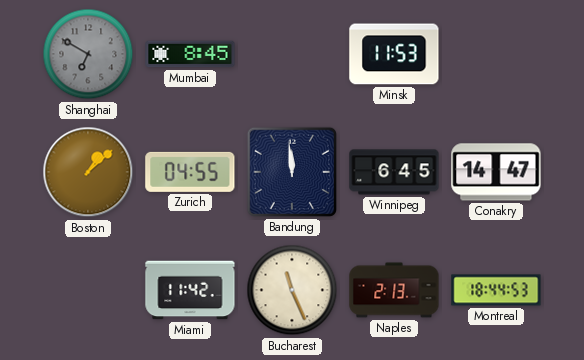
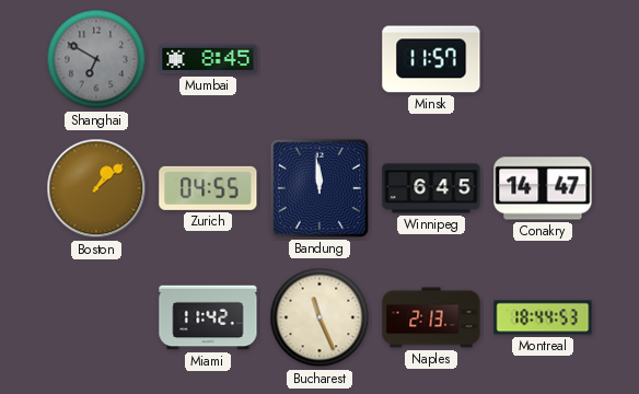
Minsk: 11:53 -> 11:57 (431, 59)
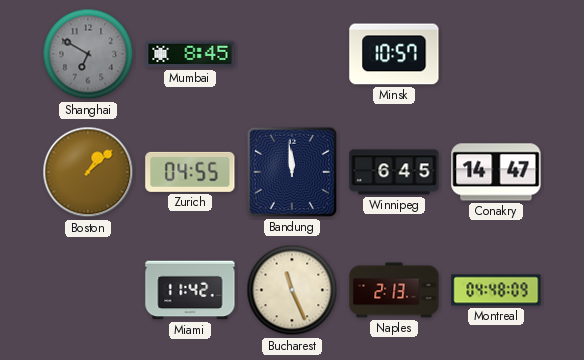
Minsk: 11:57 -> 10:57 (394, 54)
Montreal: 18:44 -> 04:48 (496, 290)
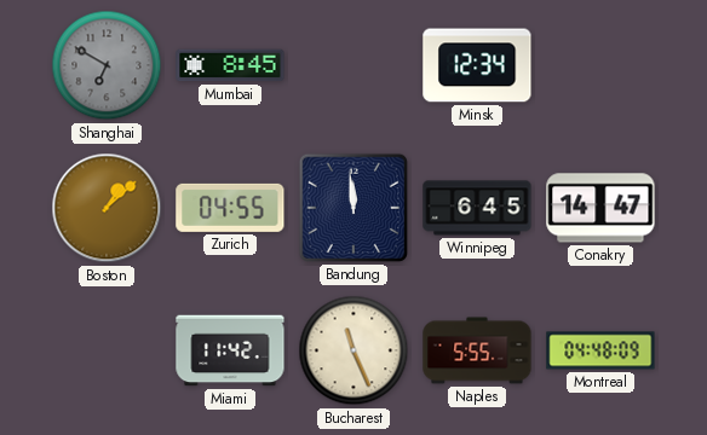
Minsk: 10:57 -> 12:34 (477, 65)
Naples: 2:13 -> 5:55 (477, 350)
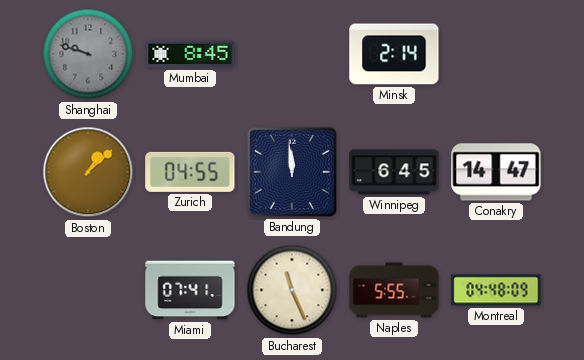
Shanghai: 6:50 -> 9:48 (88, 54)
Minsk: 12:34 -> 2:14 (394, 54)
Miami: 11:42 -> 07:41 (190, 290)
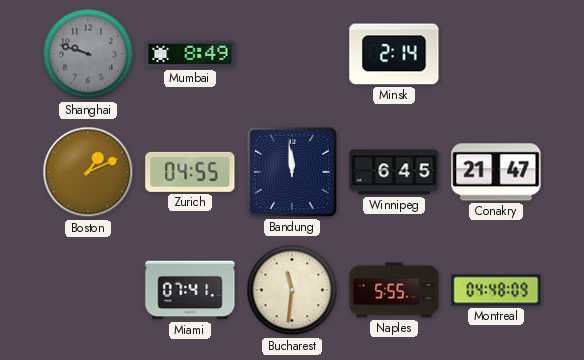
Mumbai: 8:45 -> 8:49 (190, 54)
Boston: 1:08 -> 1:11 (88, 172)
Conakry: 14:47 -> 21:47 (496, 172)
Bucharest: 11:26 -> 11:31 (292, 290)
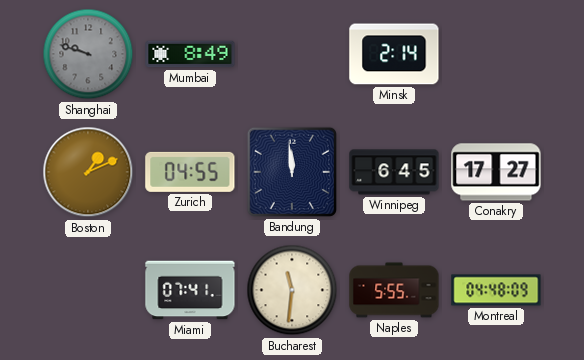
Conakry: 21:47 -> 17:27 (496, 172)
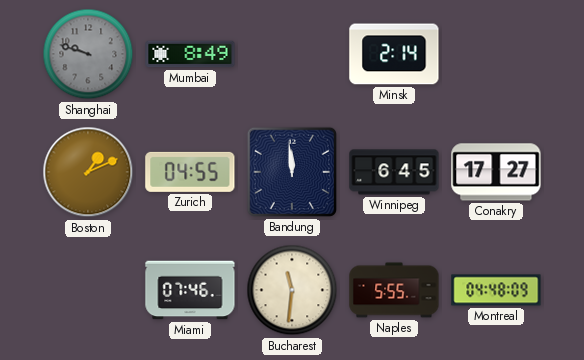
Miami: 07:41 -> 07:46 (190, 290)
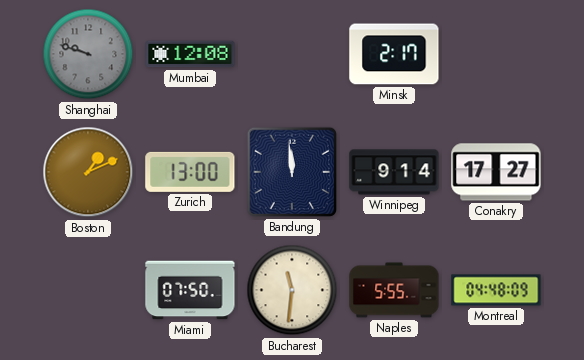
Mumbai: 8:49 -> 12:08 (190, 54)
Minsk: 2:14 -> 2:17 (394, 54)
Zurich: 04:55 -> 13:00 (190, 172)
Winnipeg: 6:45 -> 9:14 (394, 172)
Miami: 07:46 -> 07:50 (190, 290)
